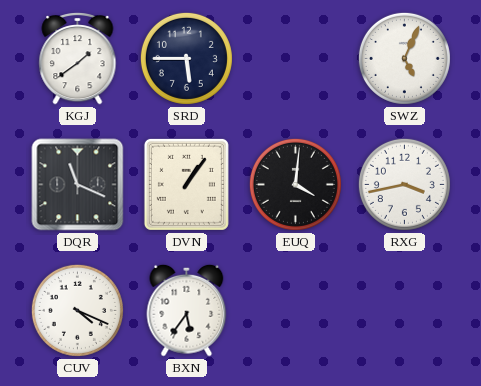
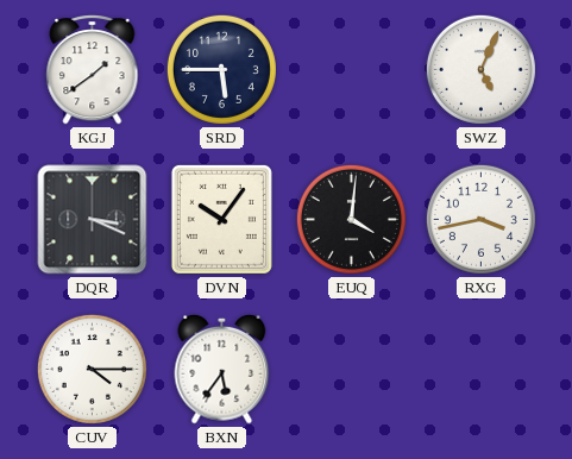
DQR: 11:19 -> 3:19 (93, 220)
DVN: 1:06 -> 10:06 (221, 219)
CUV: 4:19 -> 4:15 (92, 369)
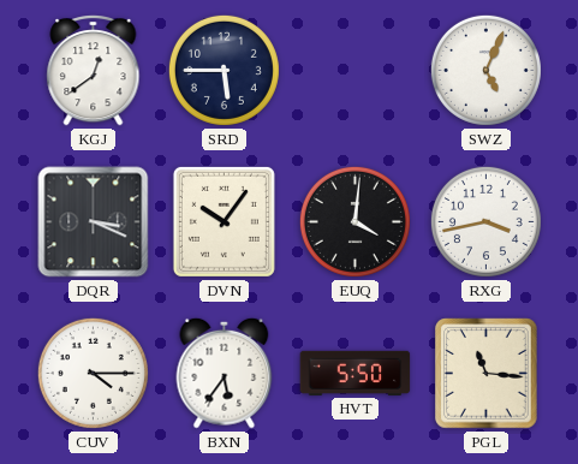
KGJ: 1:39 -> 12:39 (94, 70)
HVT: none -> 5:50 (356, 373)
PGL: none -> 11:16 (487, 374)
